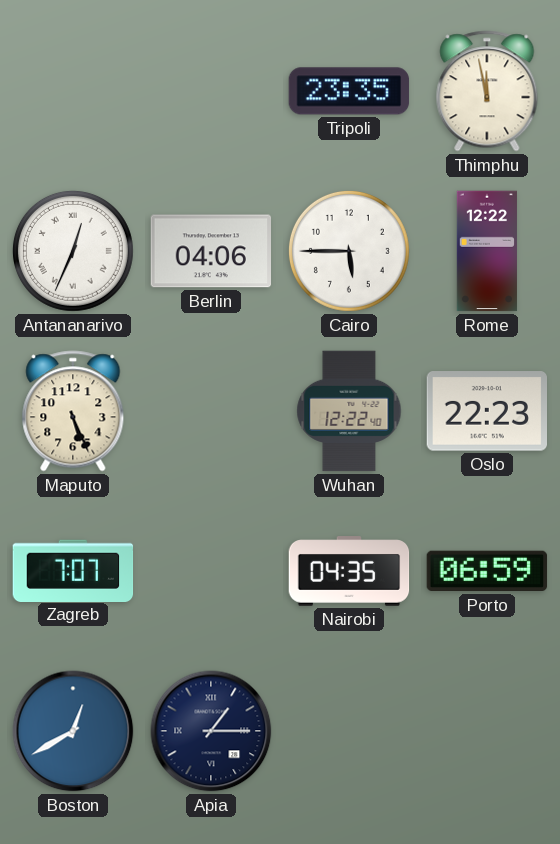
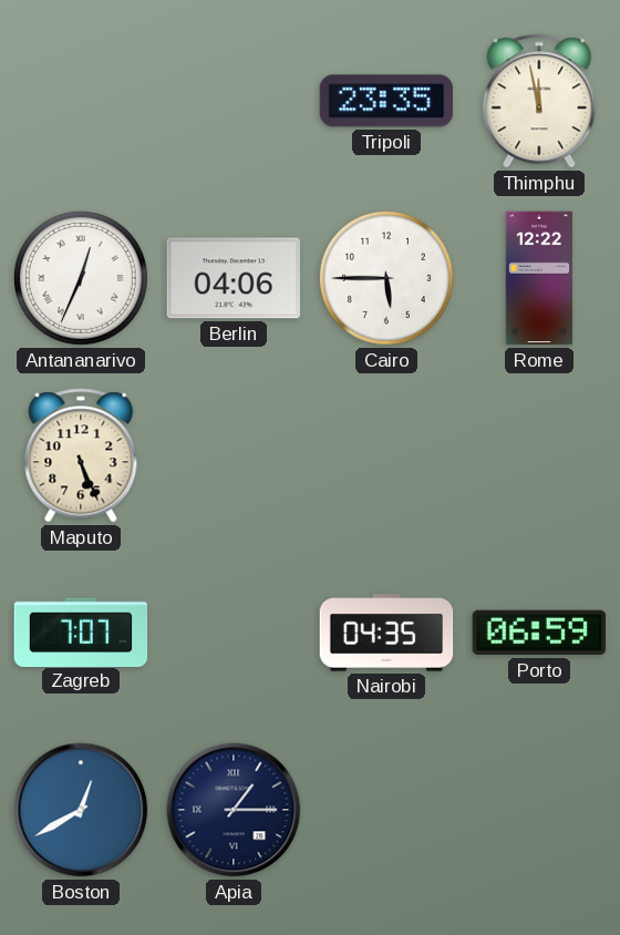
Wuhan: 12:22 -> none (349, 411)
Oslo: 22:23 -> none (487, 411)
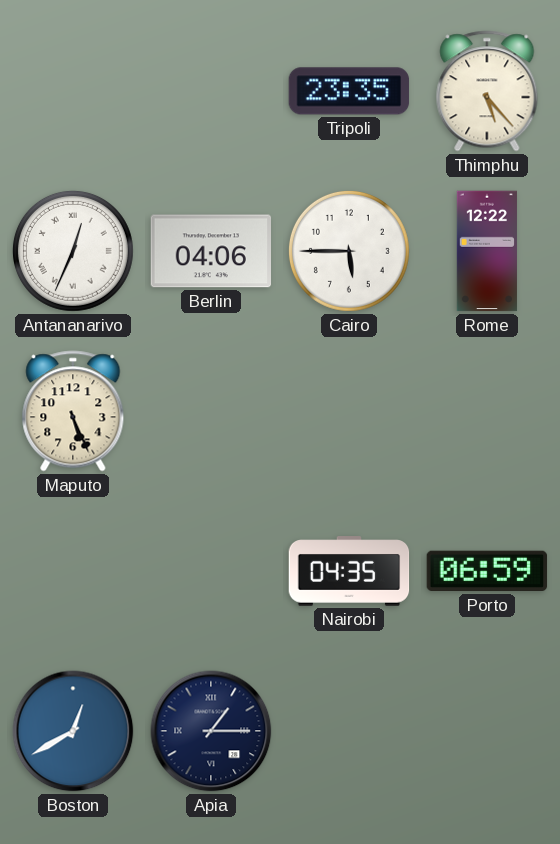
Thimphu: 11:58 -> 5:23 (487, 91)
Zagreb: 7:07 -> none (81, 631)
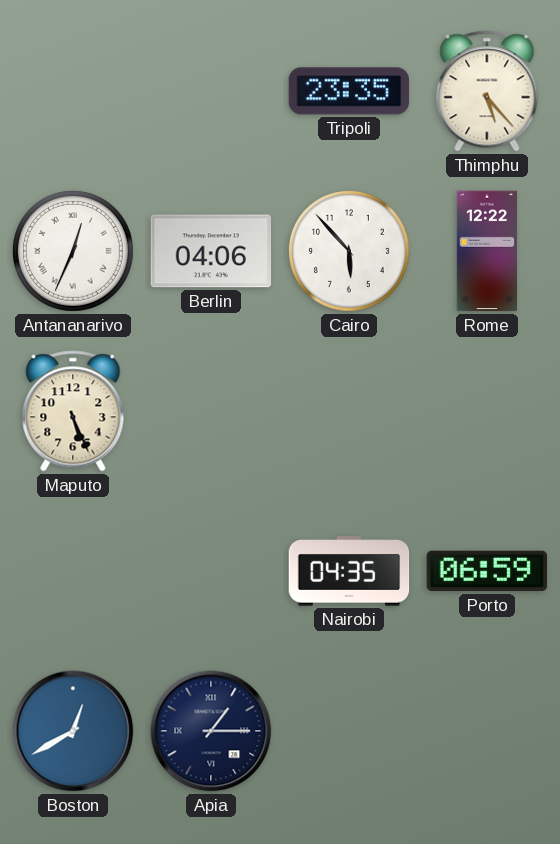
Cairo: 5:45 -> 5:53 (349, 251)
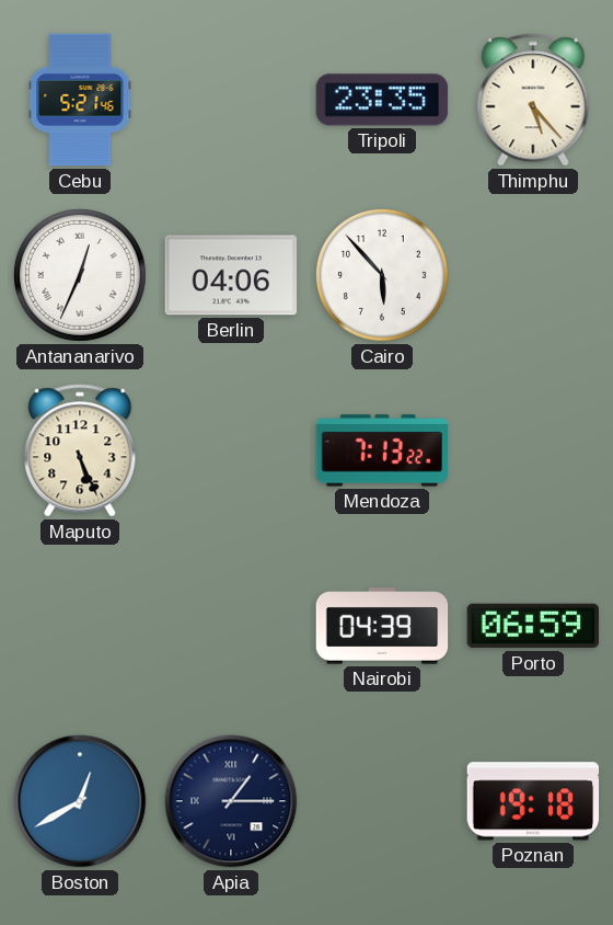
Cebu: none -> 5:21 (80, 100)
Rome: 12:22 -> none (486, 251)
Mendoza: none -> 7:13 (381, 450)
Nairobi: 04:35 -> 04:39 (382, 626)
Poznan: none -> 19:18 (533, 801)
